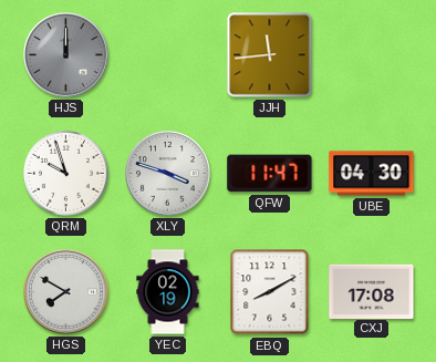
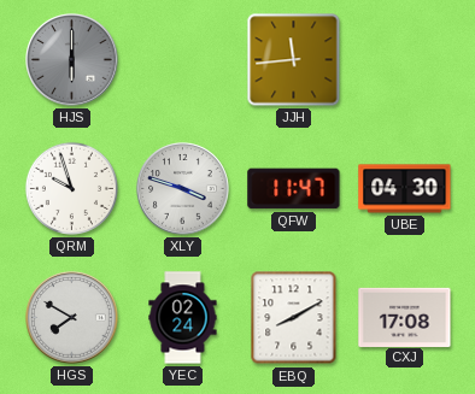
HJS: 12:00 -> 6:00 (72, 60)
YEC: 02:19 -> 02:24 (183, 318)
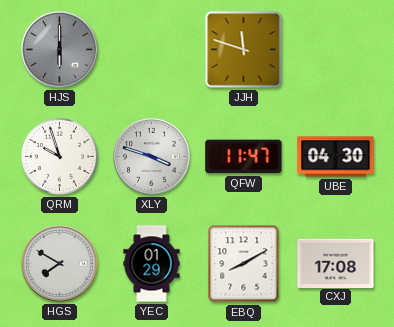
JJH: 11:44 -> 11:48 (244, 50)
YEC: 02:24 -> 01:29 (152, 264)
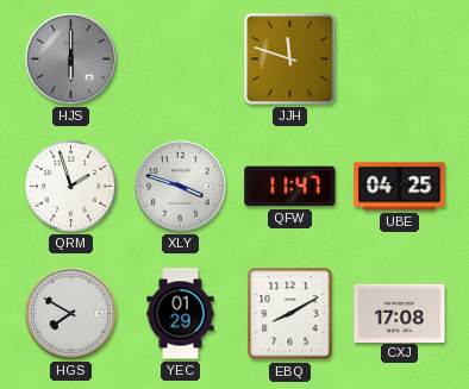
QRM: 9:57 -> 1:57 (70, 186)
UBE: 04:30 -> 04:25 (400, 187)
